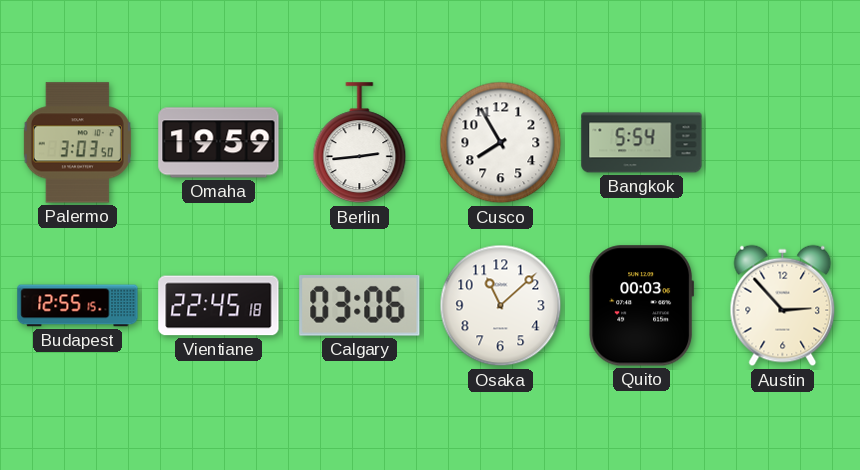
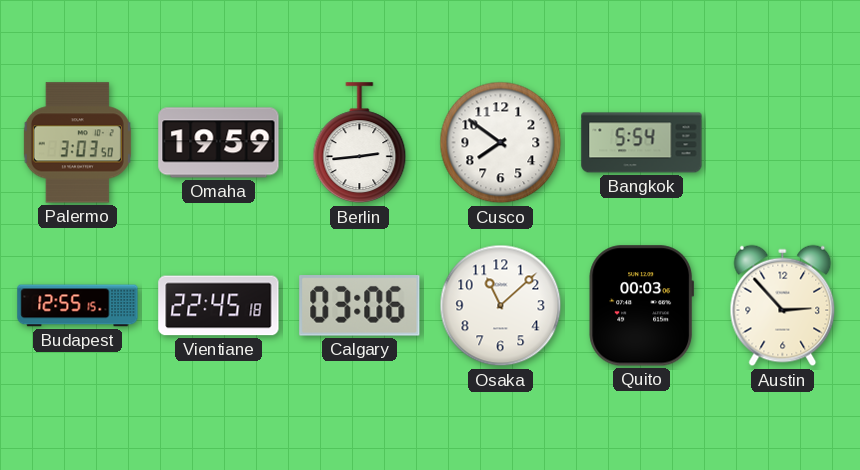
Cusco: 7:55 -> 7:51 (501, 143)
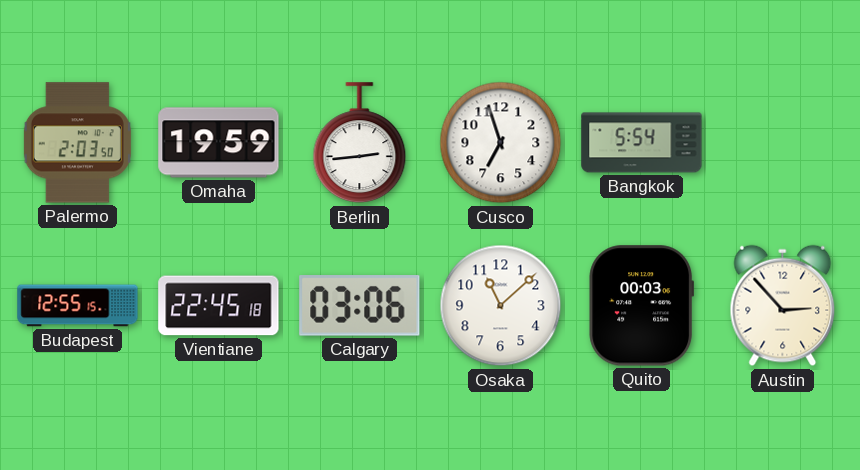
Palermo: 3:03 -> 2:03 (77, 143)
Cusco: 7:51 -> 6:57 (501, 143)
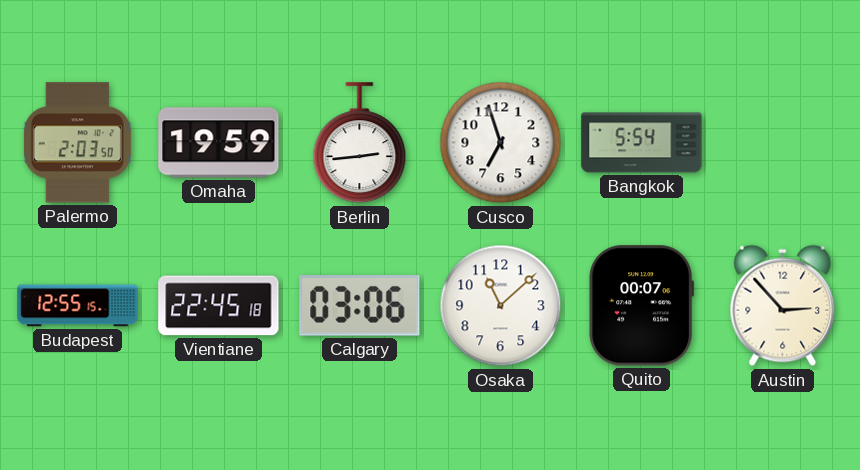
Quito: 00:03 -> 00:07 (641, 306)
